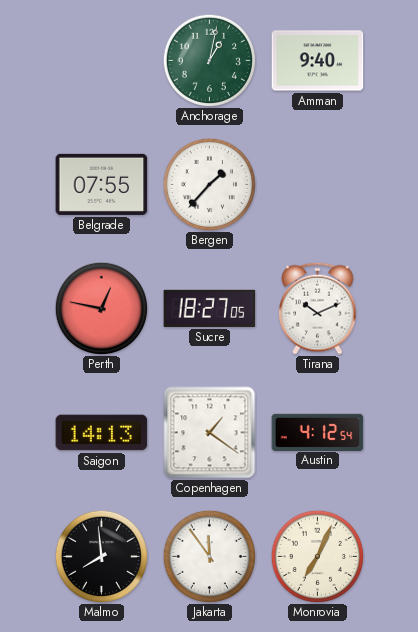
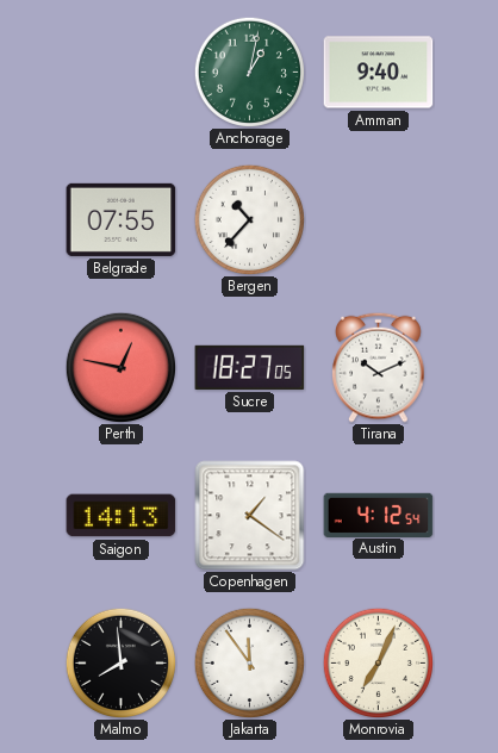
Bergen: 1:37 -> 10:37 (249, 219)
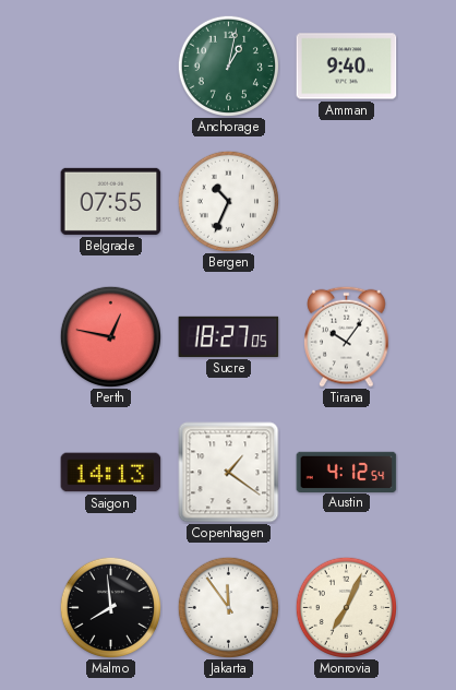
Bergen: 10:37 -> 10:34 (228, 201)
Tirana: 10:11 -> 10:06 (347, 336)
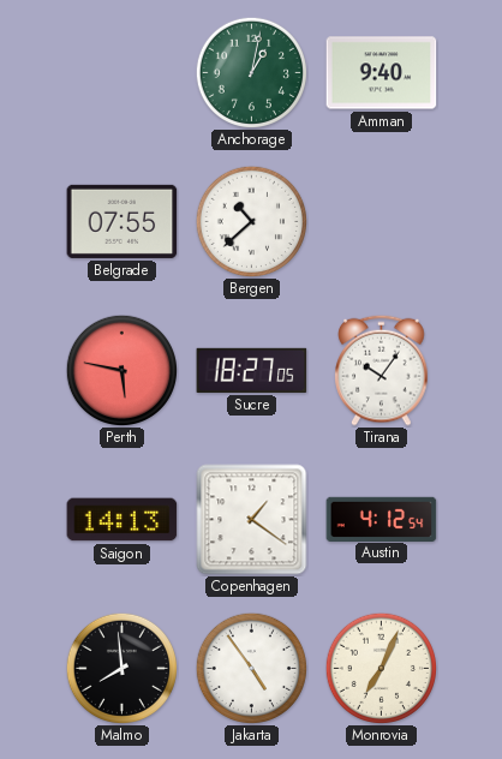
Bergen: 10:34 -> 10:38 (251, 221)
Perth: 12:47 -> 5:47 (121, 370)
Jakarta: 11:54 -> 4:54 (251, 668)
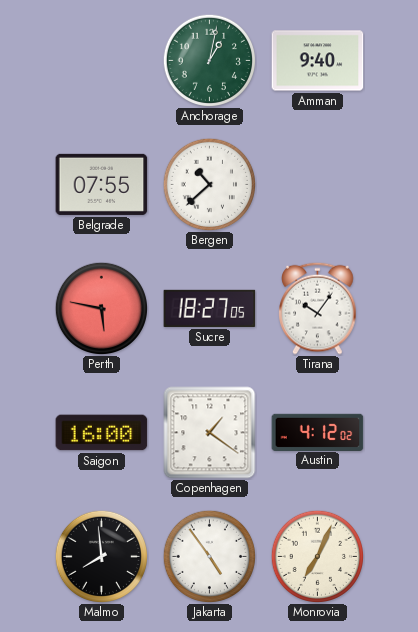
Saigon: 14:13 -> 16:00 (102, 433)
Austin: 4:12:54 -> 4:12:02 (318, 432)
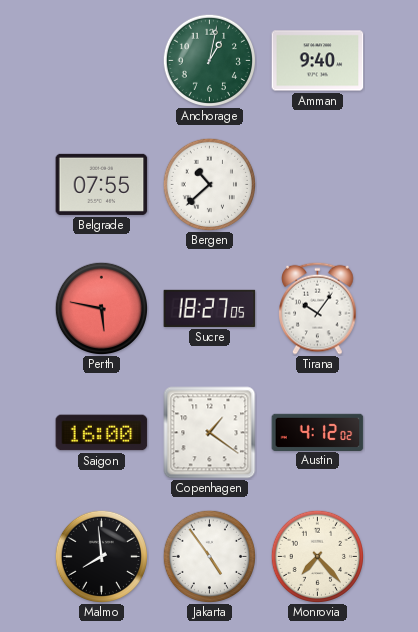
Monrovia: 7:04 -> 7:23 (317, 556)
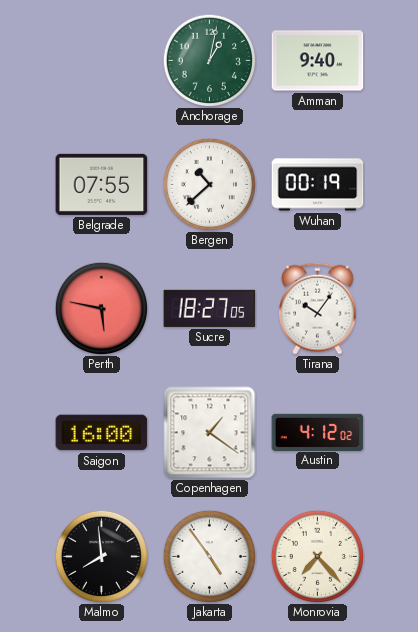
Wuhan: none -> 00:19 (318, 185)
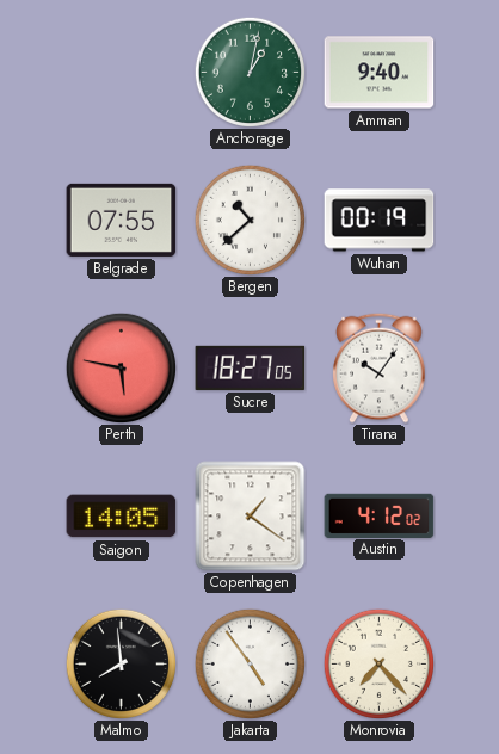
Saigon: 16:00 -> 14:05 (122, 517)
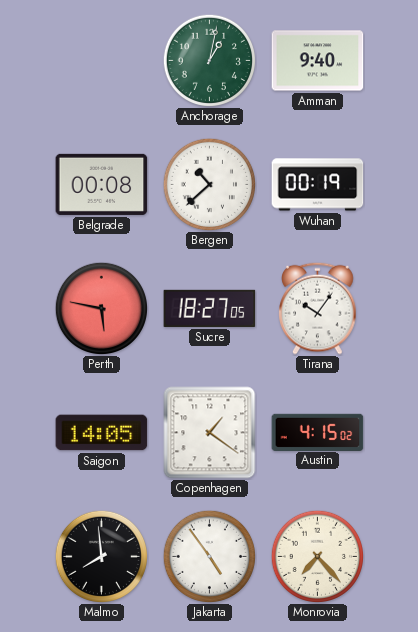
Belgrade: 07:55 -> 00:08 (102, 184)
Austin: 4:12 -> 4:15 (318, 432)
